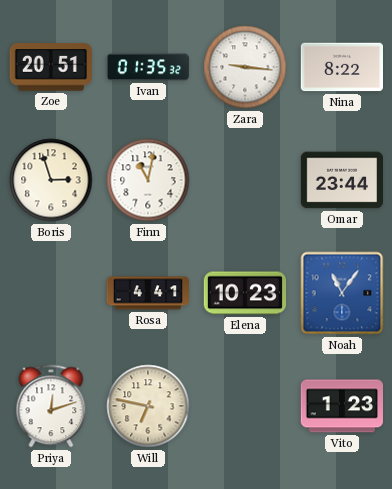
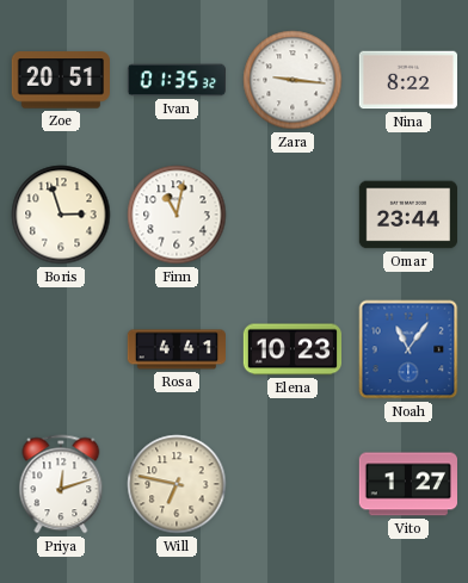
Vito: 1:23 -> 1:27 (407, 484)
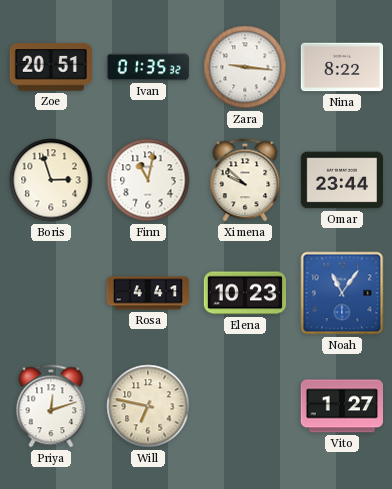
Ximena: none -> 9:52 (245, 180)
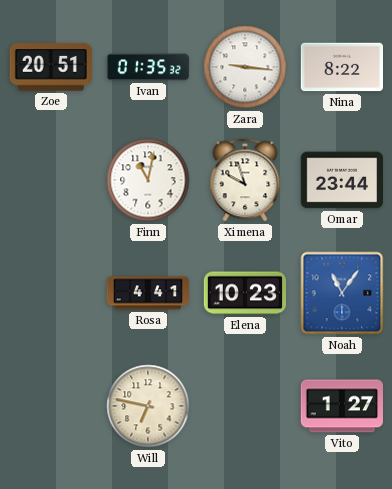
Boris: 2:57 -> none (51, 180)
Ximena: 9:52 -> 9:57 (245, 180)
Priya: 12:12 -> none (51, 406)
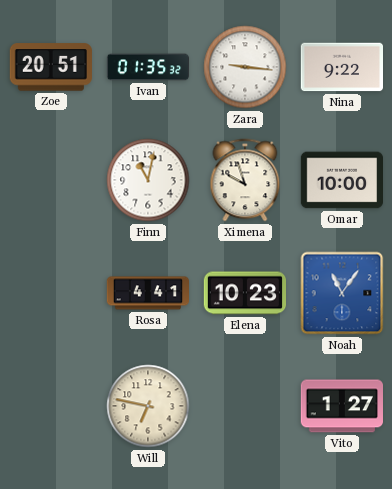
Nina: 8:22 -> 9:22 (341, 67)
Omar: 23:44 -> 10:00 (341, 180)
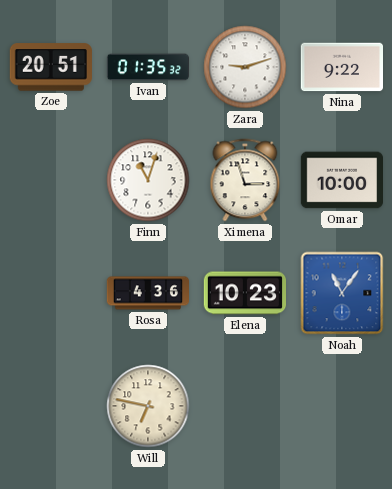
Zara: 9:16 -> 9:12 (245, 67)
Finn: 11:02 -> 11:03 (148, 180)
Ximena: 9:57 -> 2:57 (245, 180)
Rosa: 4:41 -> 4:36 (147, 293)
Vito: 1:27 -> none (341, 406)
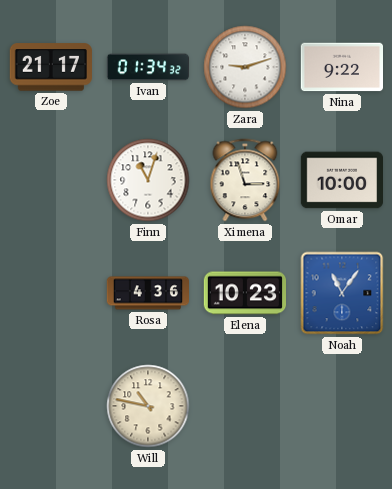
Zoe: 20:51 -> 21:17 (51, 67)
Ivan: 01:35 -> 01:34 (148, 67)
Will: 6:47 -> 10:47 (148, 406)
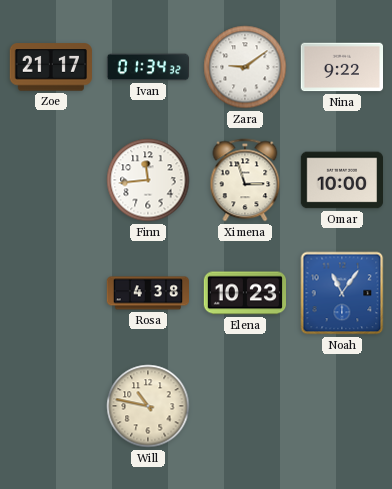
Zara: 9:12 -> 9:09 (245, 67)
Finn: 11:03 -> 11:44 (148, 180)
Rosa: 4:36 -> 4:38 (147, 293)
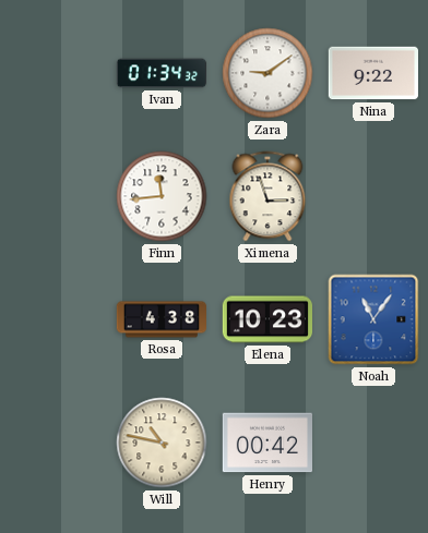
Zoe: 21:17 -> none (51, 67)
Omar: 10:00 -> none (341, 180)
Henry: none -> 00:42 (266, 443)
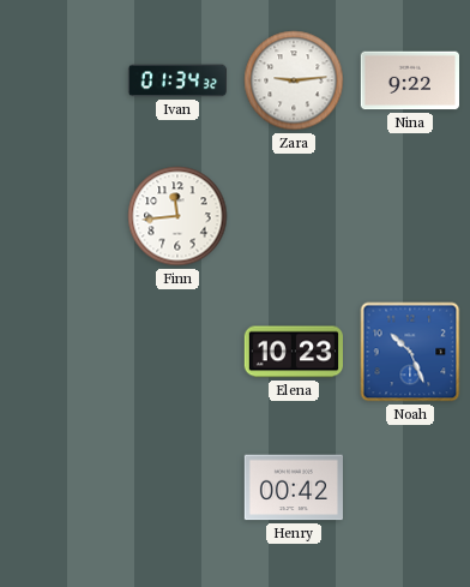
Zara: 9:09 -> 9:14 (294, 80)
Ximena: 2:57 -> none (267, 196)
Rosa: 4:38 -> none (160, 319)
Noah: 11:06 -> 10:26 (410, 352)
Will: 10:47 -> none (162, 443)
